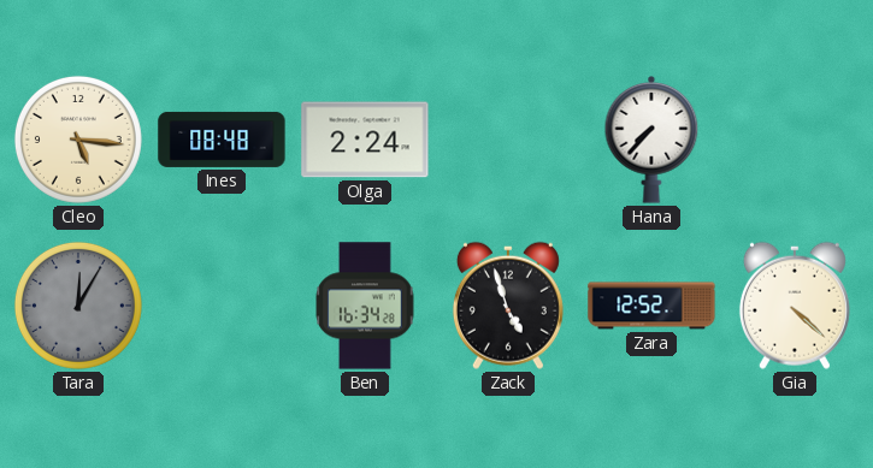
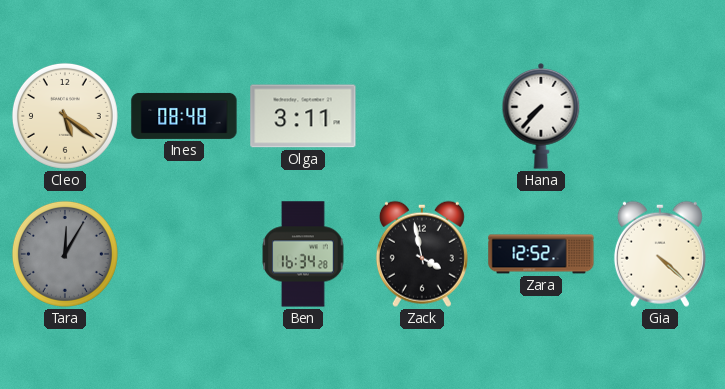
Cleo: 5:16 -> 5:21 (65, 116)
Olga: 2:24 -> 3:11 (303, 116)
Zack: 4:57 -> 3:58 (422, 254)
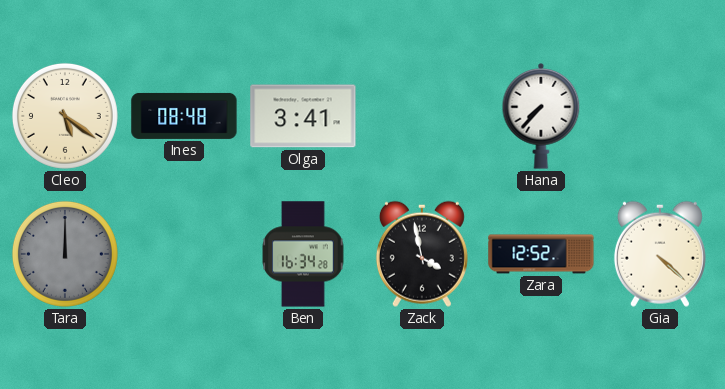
Olga: 3:11 -> 3:41 (303, 116)
Tara: 12:05 -> 12:00 (65, 254)
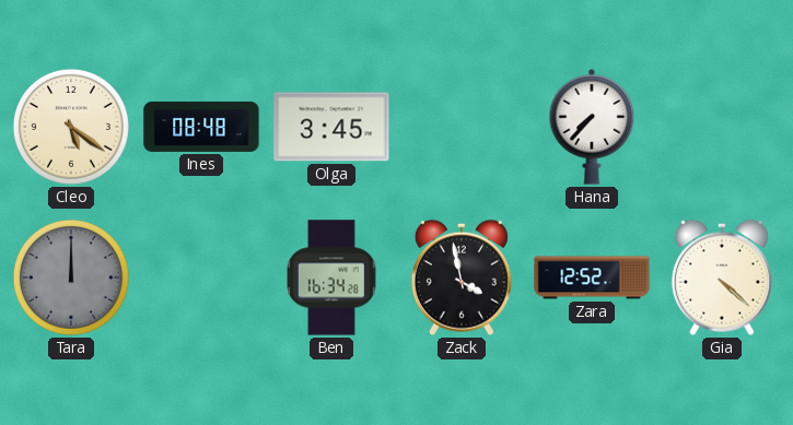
Olga: 3:41 -> 3:45 (331, 127)
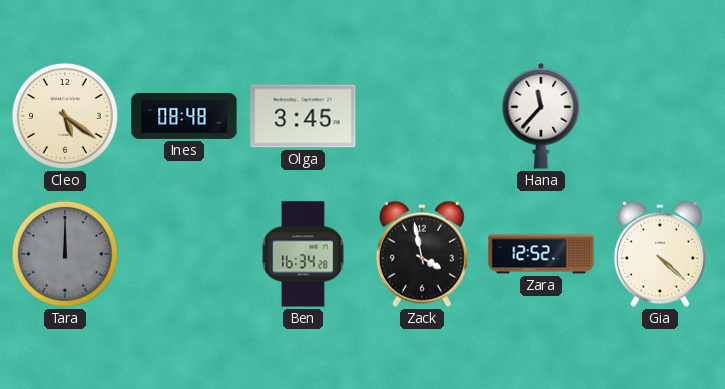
Hana: 7:37 -> 11:37 (541, 116)
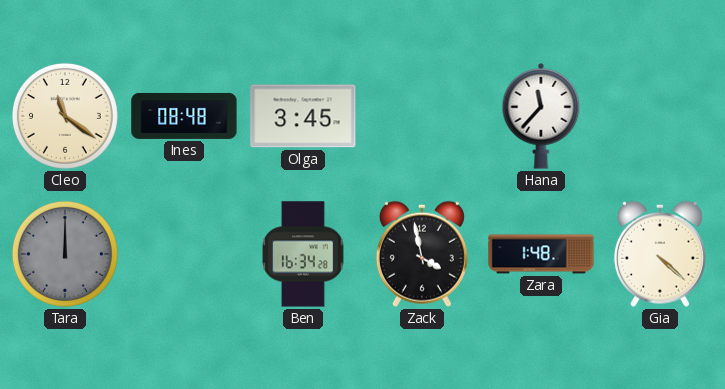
Cleo: 5:21 -> 11:21 (65, 116)
Zara: 12:52 -> 1:48 (541, 254)
